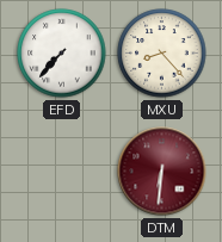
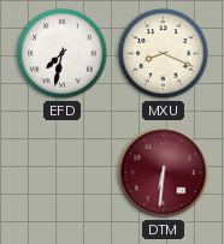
EFD: 7:37 -> 7:32 (63, 54)
MXU: 8:23 -> 8:19 (164, 54)
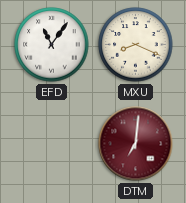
EFD: 7:32 -> 11:06 (52, 45)
DTM: 6:31 -> 7:01 (136, 144)
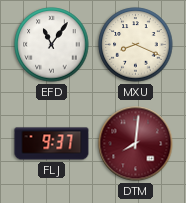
FLJ: none -> 9:37 (52, 144)
DTM: 7:01 -> 8:01 (136, 144)
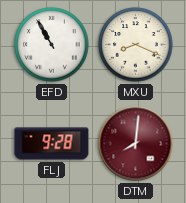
EFD: 11:06 -> 10:55 (52, 45)
FLJ: 9:37 -> 9:28 (52, 144)
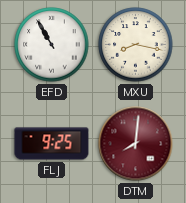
MXU: 8:19 -> 8:17 (136, 45)
FLJ: 9:28 -> 9:25 (52, 144)
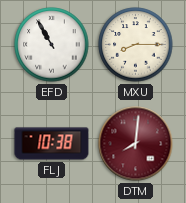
MXU: 8:17 -> 8:15 (136, 45)
FLJ: 9:25 -> 10:38 (52, 144)
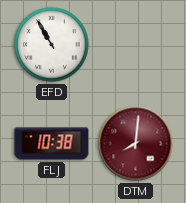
MXU: 8:15 -> none (136, 45)
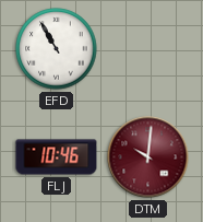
FLJ: 10:38 -> 10:46 (57, 157)
DTM: 8:01 -> 10:01 (148, 157)
